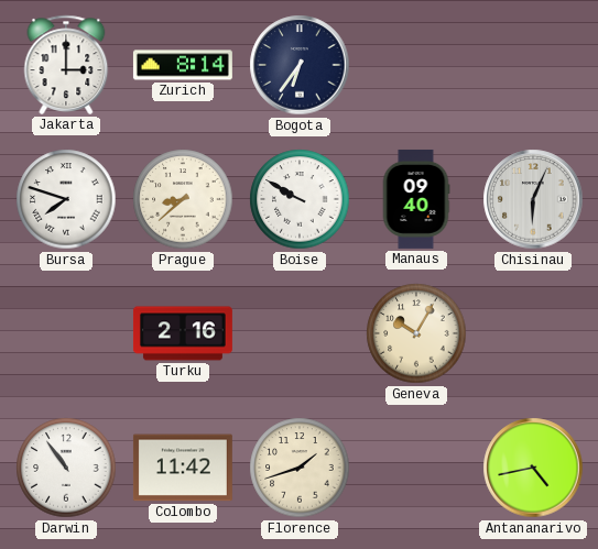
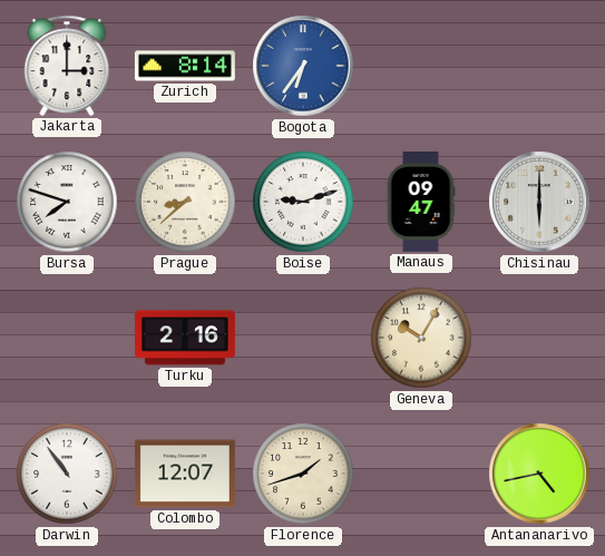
Bogota dial: navy -> blue (303, 66)
Boise: 9:50 -> 9:12 (303, 202)
Manaus: 09:40 -> 09:47 (421, 202)
Chisinau: 6:04 -> 6:00 (539, 202)
Colombo: 11:42 -> 12:07 (185, 474)
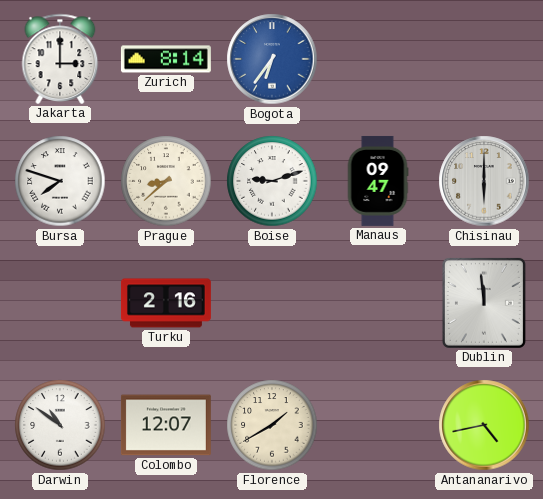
Geneva: 10:05 -> none (421, 338)
Dublin: none -> 11:59 (484, 303)
Darwin: 10:54 -> 10:51 (60, 425)
Florence: 1:42 -> 1:40 (272, 425)
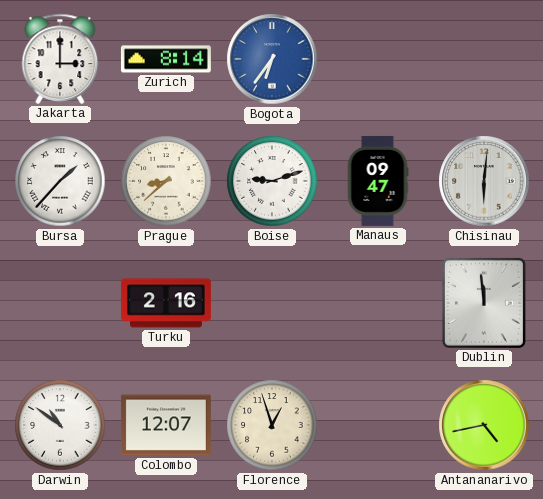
Bursa: 7:48 -> 1:37 (60, 181)
Chisinau: 6:00 -> 6:01 (484, 181)
Florence: 1:40 -> 12:57 (272, 425)
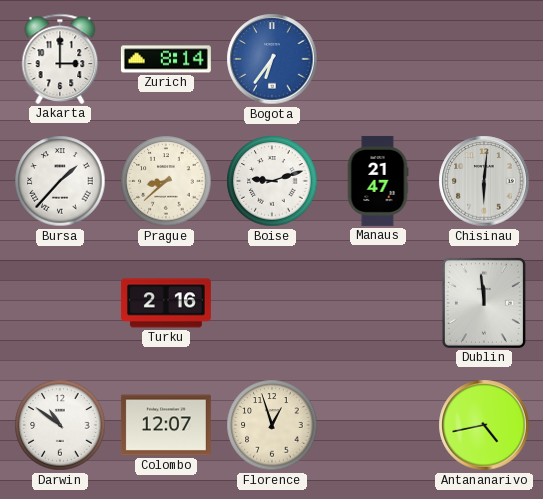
Manaus: 09:47 -> 21:47 (378, 181)
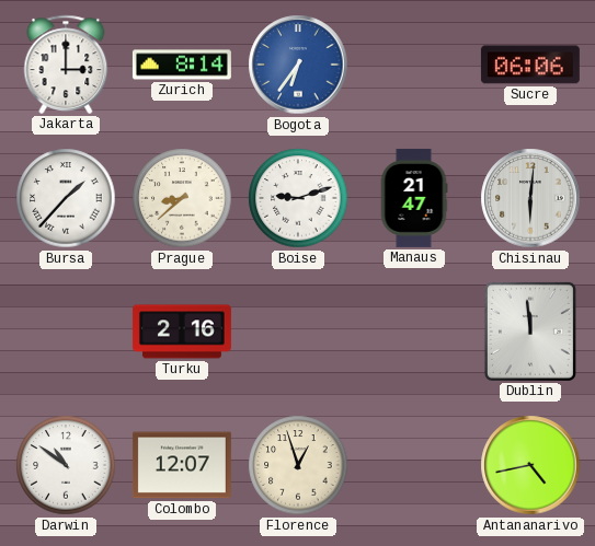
Sucre: none -> 06:06 (530, 65)
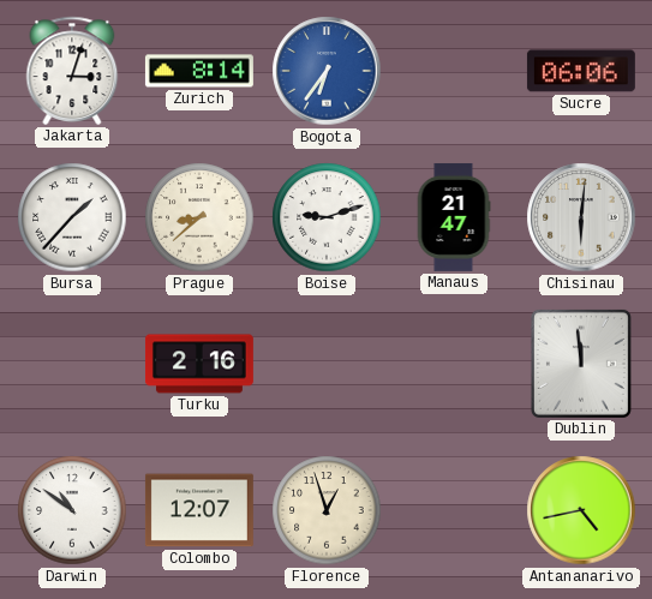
Jakarta: 3:00 -> 3:03 (72, 71)
